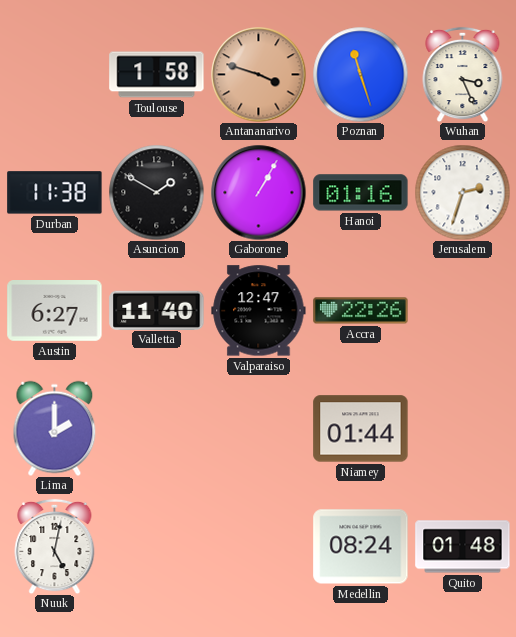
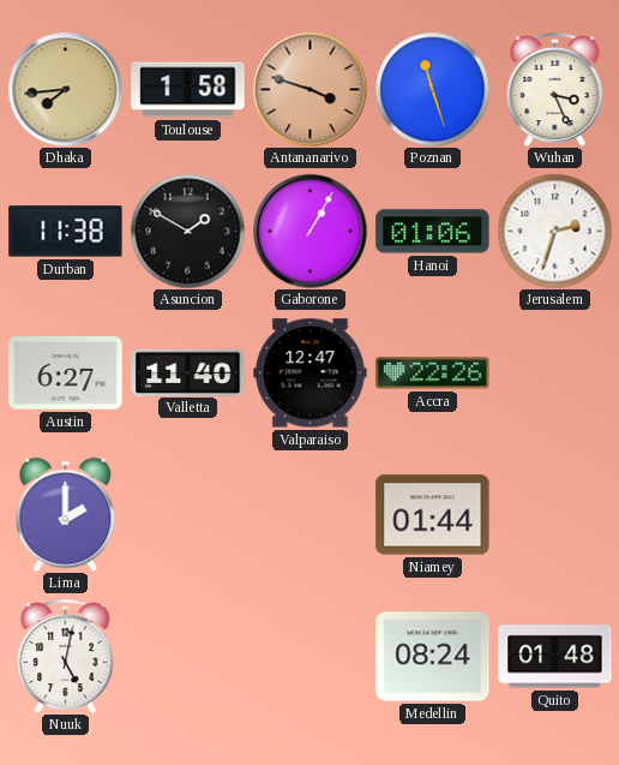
Dhaka: none -> 7:44 (65, 89)
Hanoi: 01:16 -> 01:06 (433, 232)
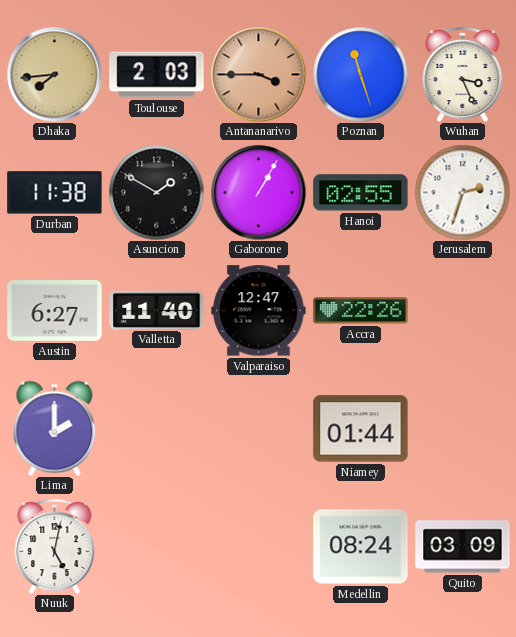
Toulouse: 1:58 -> 2:03 (157, 75)
Antananarivo: 3:48 -> 3:45 (258, 74)
Hanoi: 01:06 -> 02:55 (361, 193)
Quito: 01:48 -> 03:09 (463, 547)
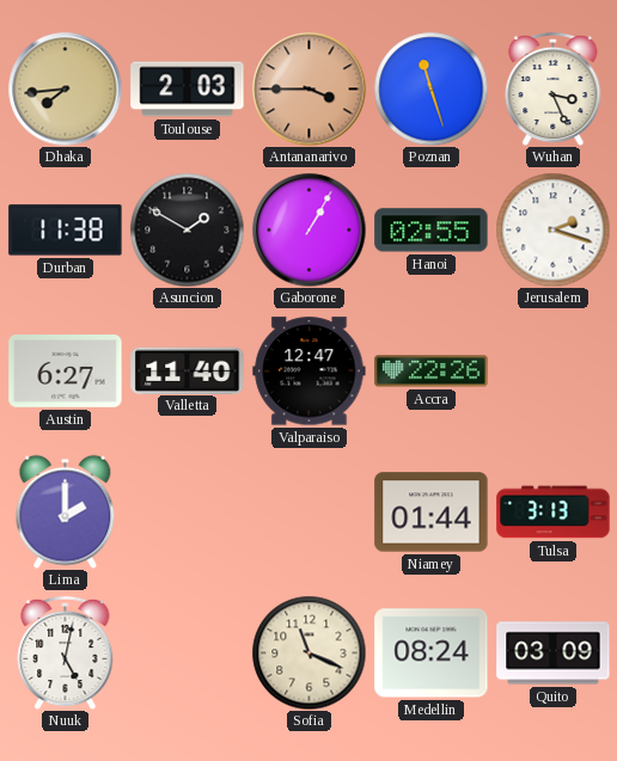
Jerusalem: 2:33 -> 2:18 (552, 229)
Tulsa: none -> 3:13 (554, 513)
Sofia: none -> 11:19 (308, 652)
